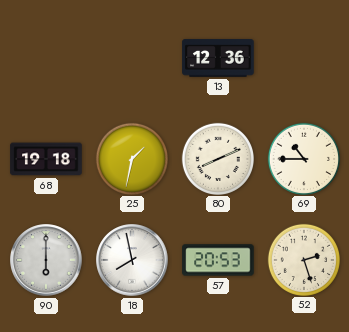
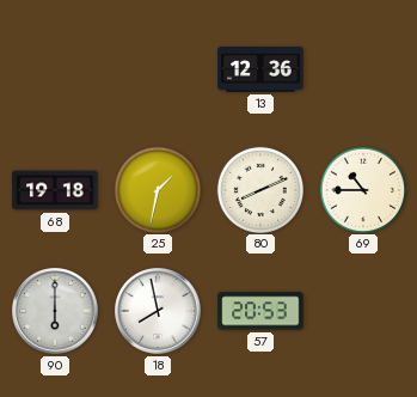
52: 2:27 -> none (303, 259)
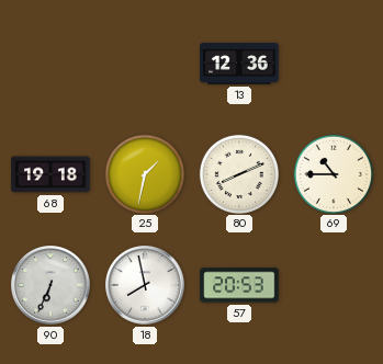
90: 6:00 -> 6:34 (50, 285)
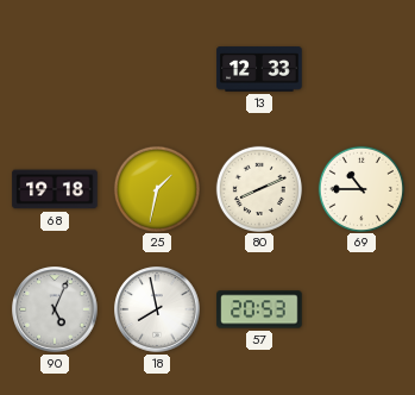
13: 12:36 -> 12:33 (259, 69)
90: 6:34 -> 5:04 (55, 309)
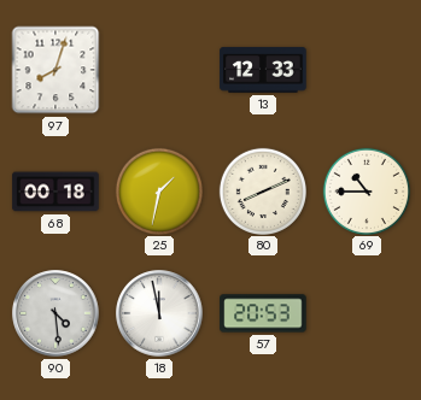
97: none -> 8:03 (55, 70)
68: 19:18 -> 00:18 (55, 192)
90: 5:04 -> 4:29 (55, 313)
18: 7:58 -> 11:58 (159, 313)
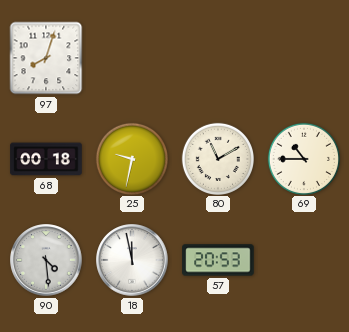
13: 12:33 -> none (263, 70)
25: 1:32 -> 9:32 (131, 158)
80: 8:11 -> 11:10 (217, 158)
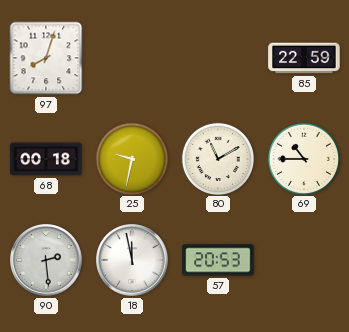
85: none -> 22:59 (304, 58)
90: 4:29 -> 2:29 (46, 260)
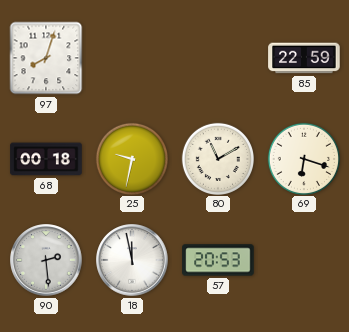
69: 10:45 -> 6:18 (303, 158)
